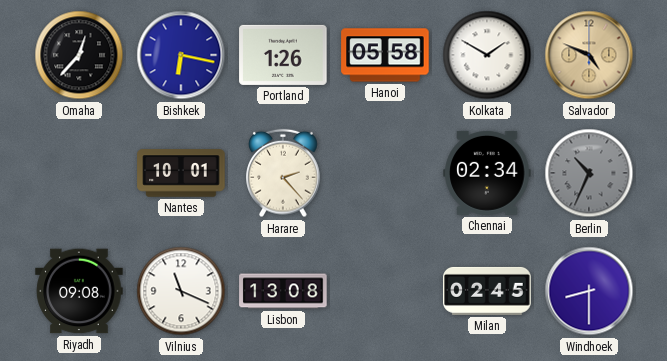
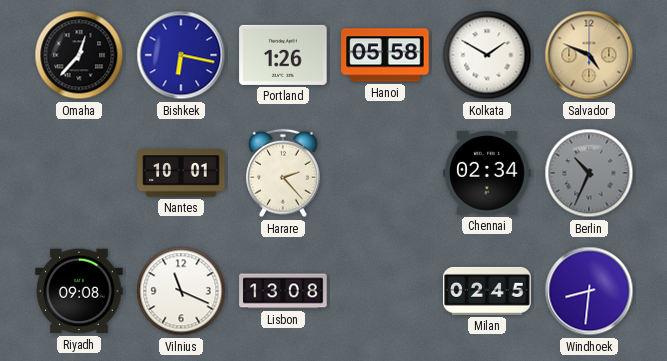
Windhoek: 8:30 -> 8:31 (589, 291)
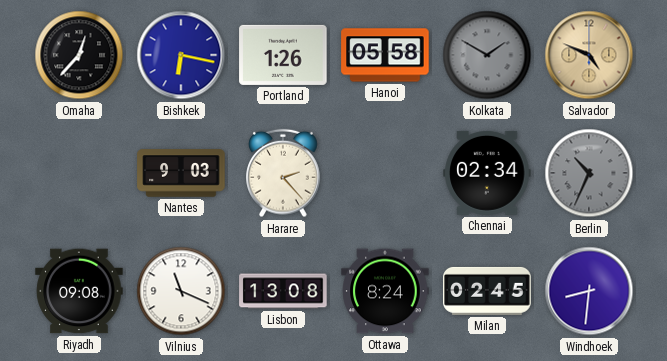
Kolkata dial: white -> grey (487, 55)
Nantes: 10:01 -> 9:03 (181, 173)
Ottawa: none -> 8:24 (385, 291)
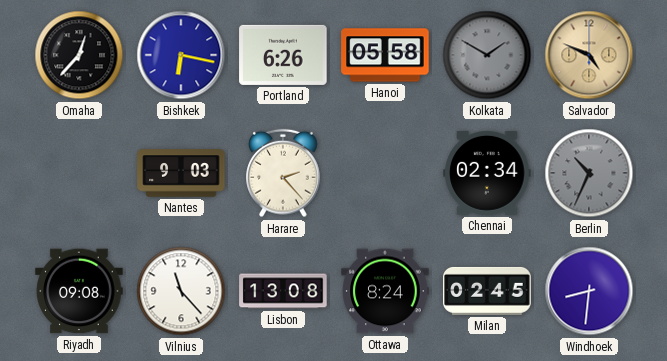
Portland: 1:26 -> 6:26 (283, 55)
Vilnius: 11:19 -> 11:23 (181, 291)
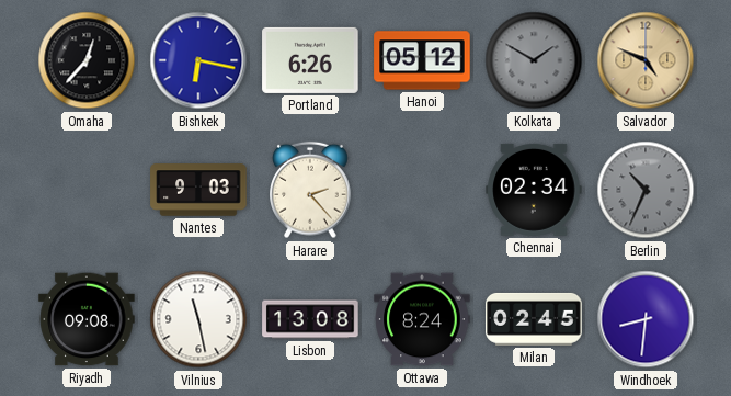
Hanoi: 05:58 -> 05:12 (422, 60)
Vilnius: 11:23 -> 11:28 (198, 319)
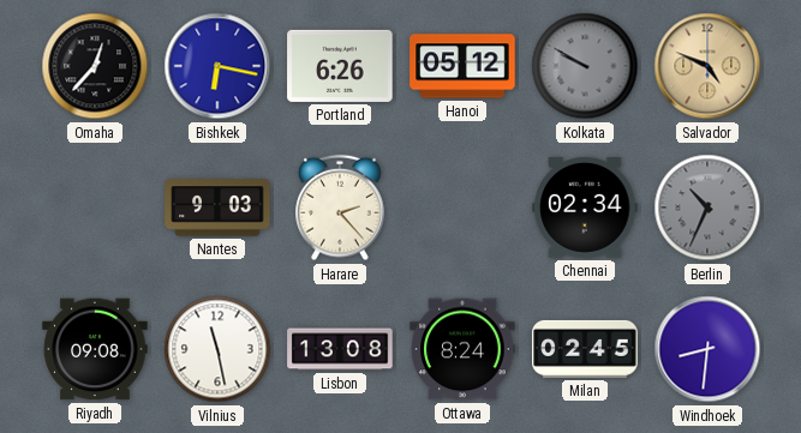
Kolkata: 1:50 -> 9:50 (585, 66)
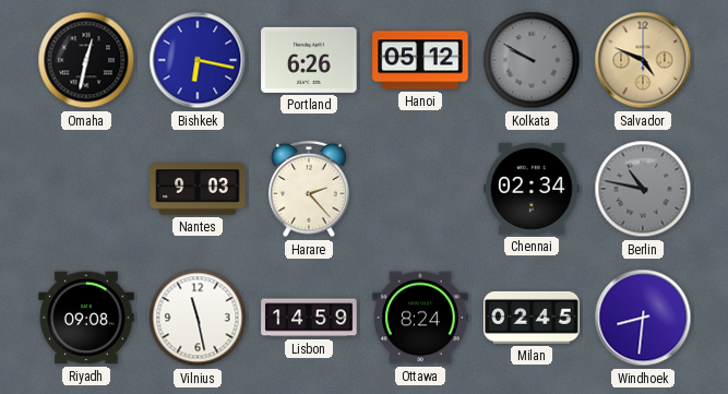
Omaha: 12:37 -> 12:32 (86, 60)
Berlin: 10:34 -> 10:47 (643, 189)
Lisbon: 13:08 -> 14:59 (309, 318)
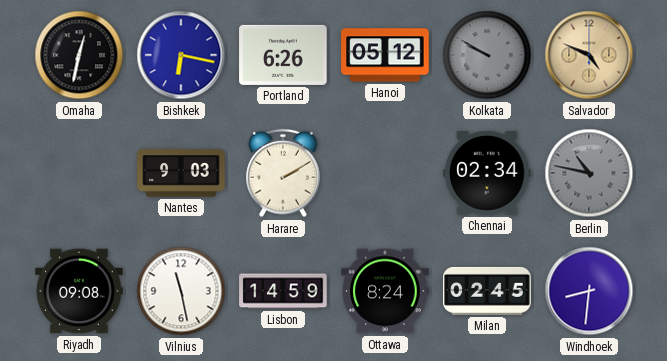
Harare: 2:23 -> 2:10 (283, 173)
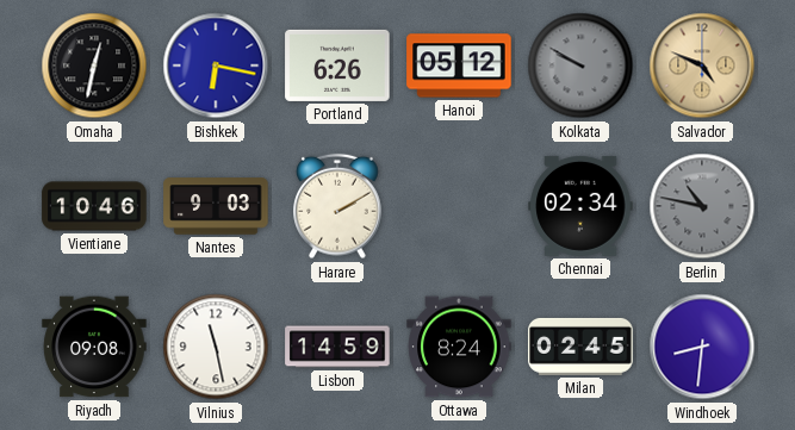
Vientiane: none -> 10:46 (94, 206)
